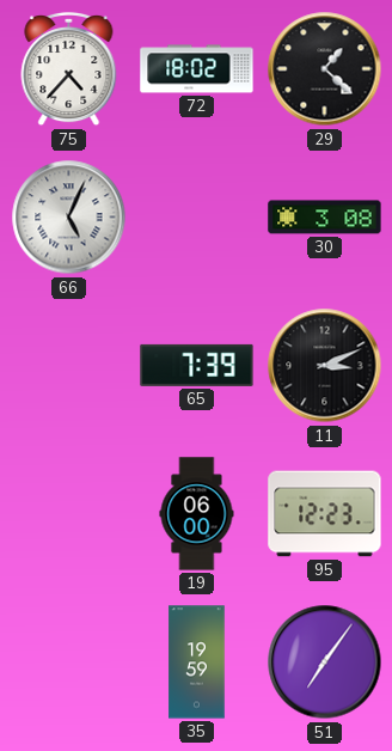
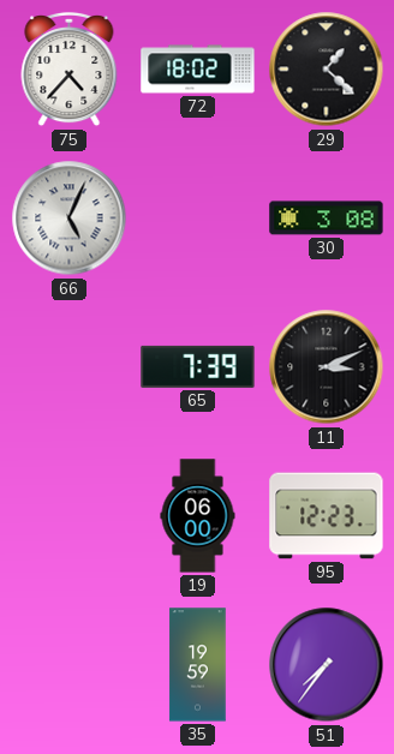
51: 7:06 -> 7:36 (327, 665)
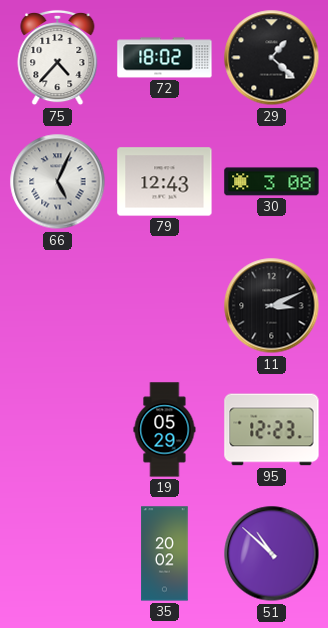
79: none -> 12:43 (165, 182)
65: 7:39 -> none (198, 366)
19: 06:00 -> 05:29 (165, 430)
35: 19:59 -> 20:02 (165, 554)
51: 7:36 -> 10:52 (272, 554)
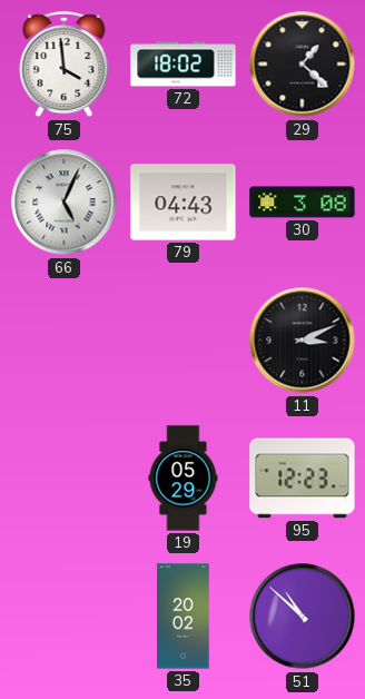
75: 4:37 -> 3:59 (65, 65)
79: 12:43 -> 04:43 (184, 203)
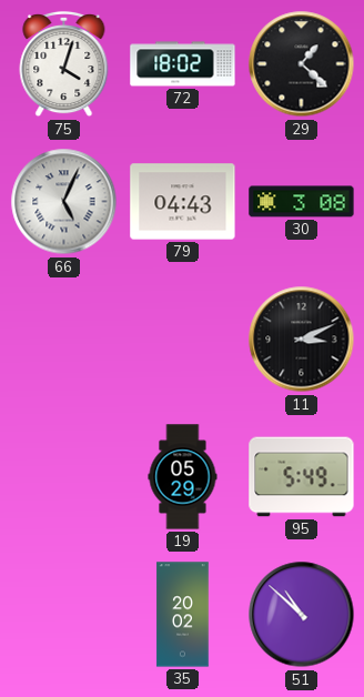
75: 3:59 -> 4:03 (64, 64)
95: 12:23 -> 5:49 (302, 477)
